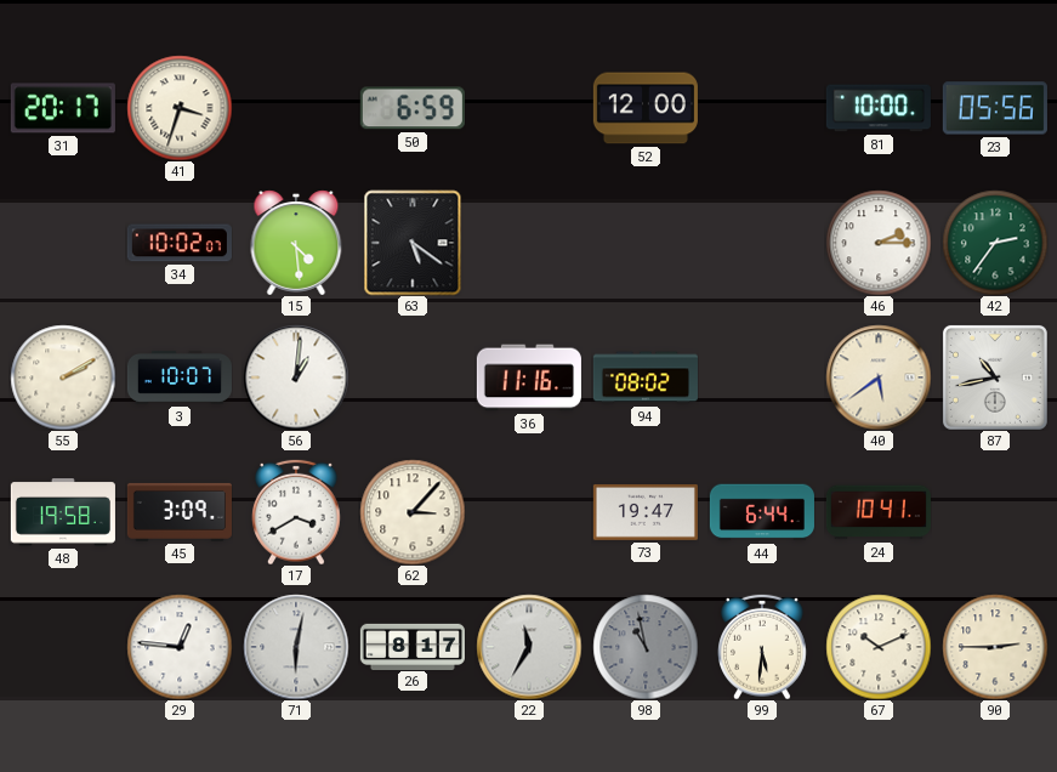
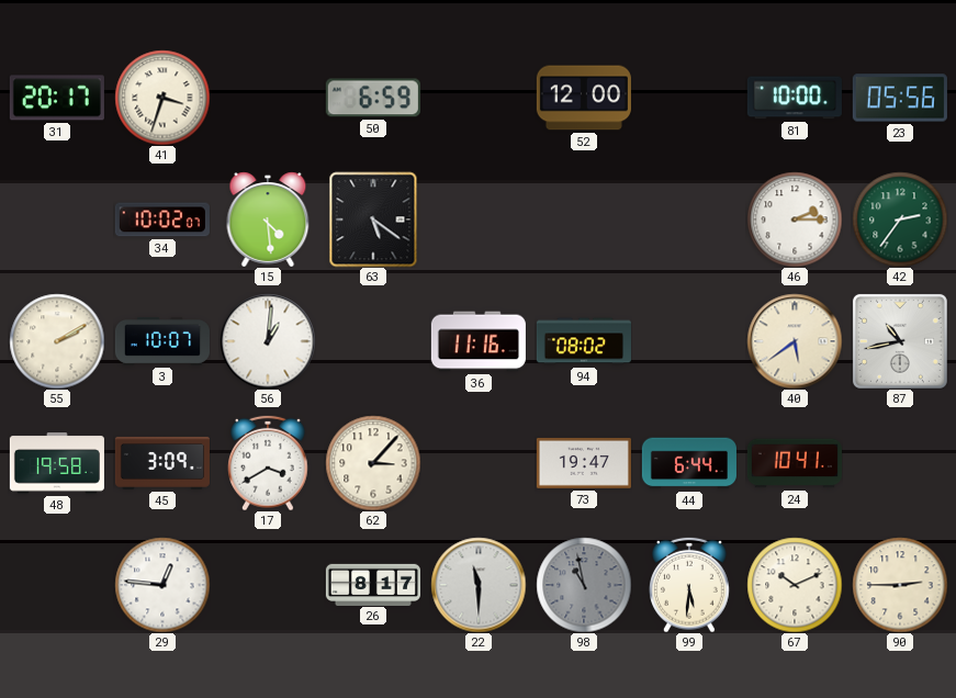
71: 6:02 -> none (296, 647)
22: 11:35 -> 11:30 (479, 585)
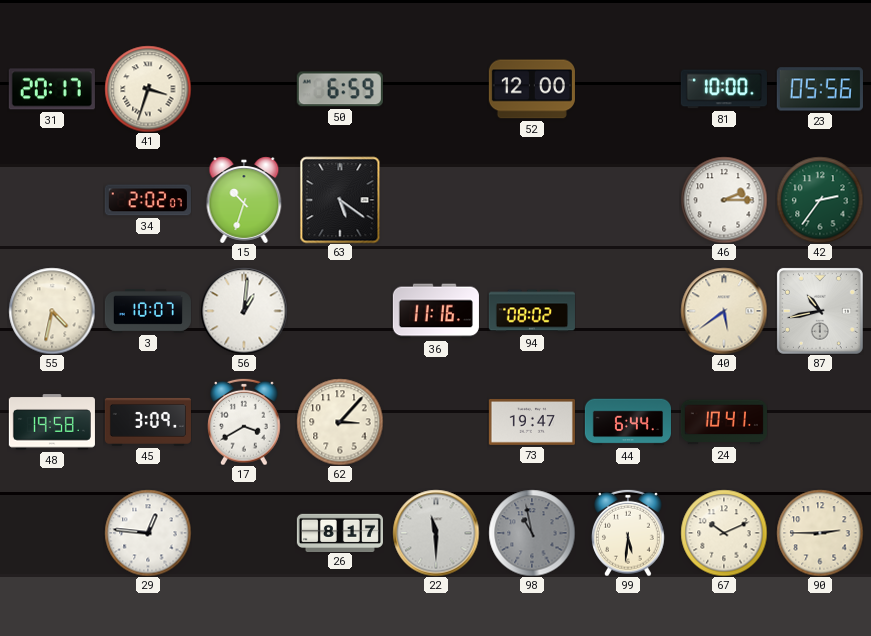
34: 10:02 -> 2:02 (148, 200)
15: 4:29 -> 10:33 (244, 200)
55: 2:10 -> 4:32 (52, 311)
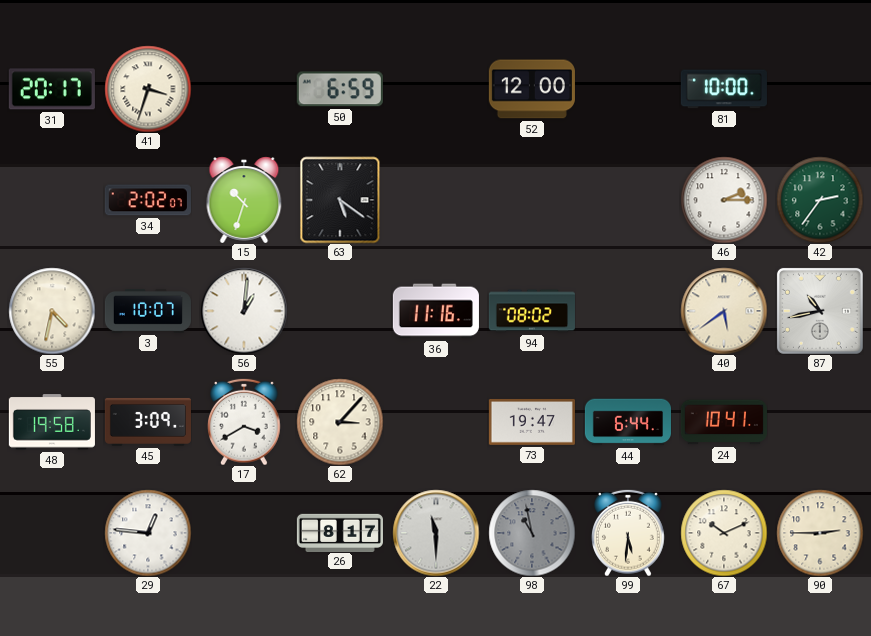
23: 05:56 -> none (820, 89)
